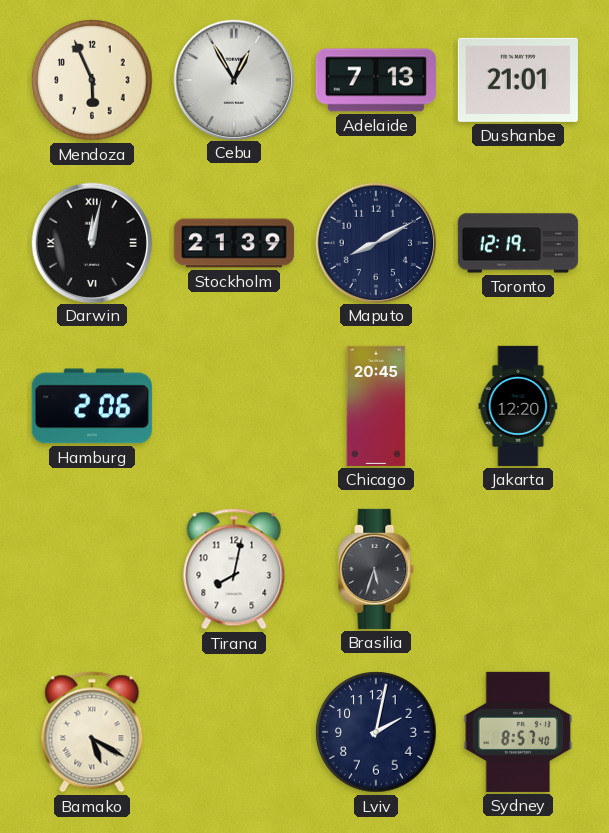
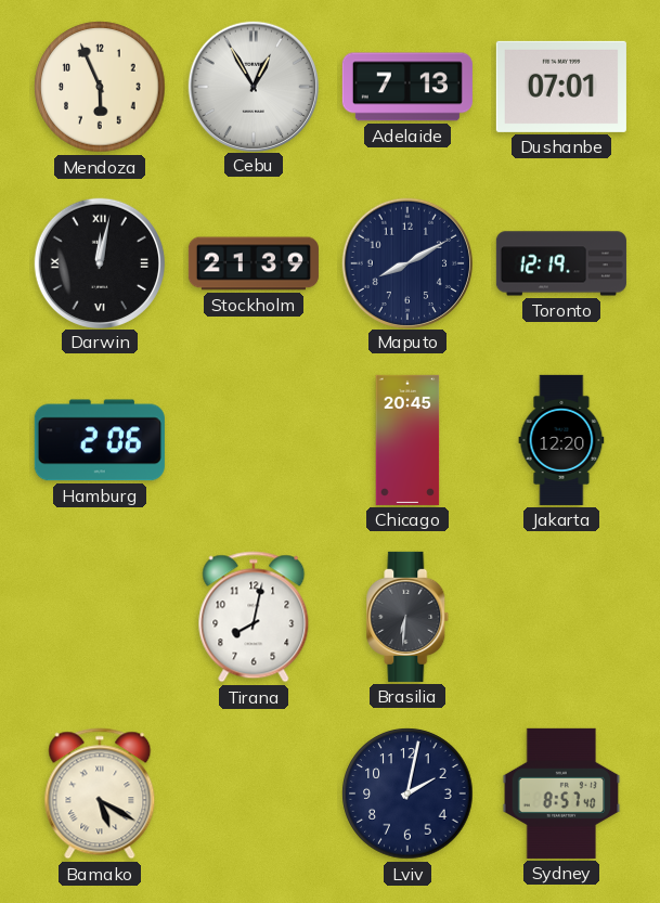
Dushanbe: 21:01 -> 07:01 (561, 87)
Brasilia: 5:33 -> 6:31 (407, 617)
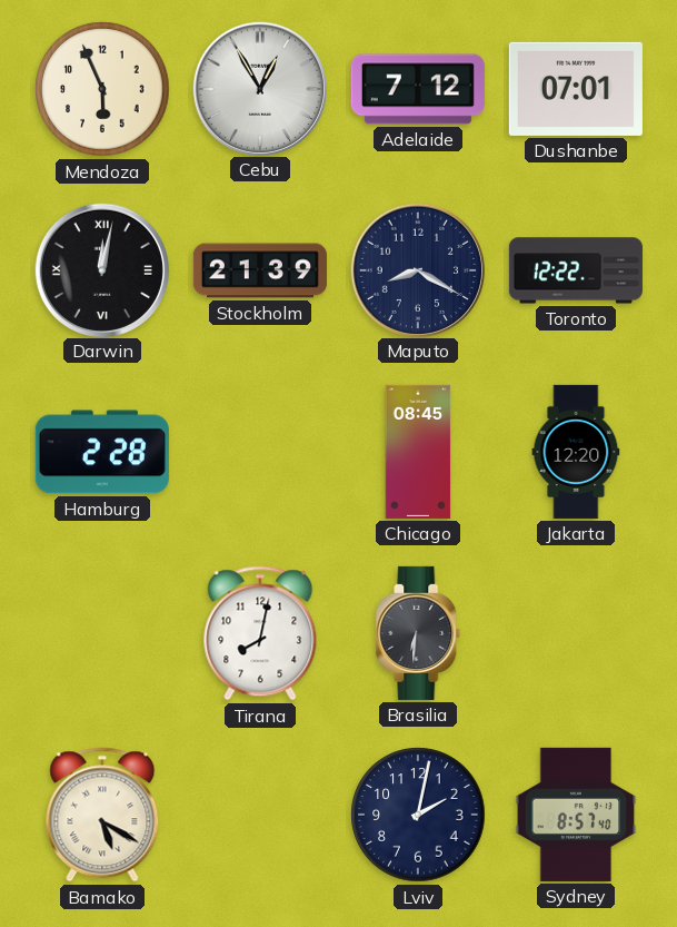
Adelaide: 7:13 -> 7:12 (418, 89)
Maputo: 8:10 -> 8:20 (417, 269)
Toronto: 12:19 -> 12:22 (576, 270)
Hamburg: 2:06 -> 2:28 (102, 452)
Chicago: 20:45 -> 08:45 (418, 452)
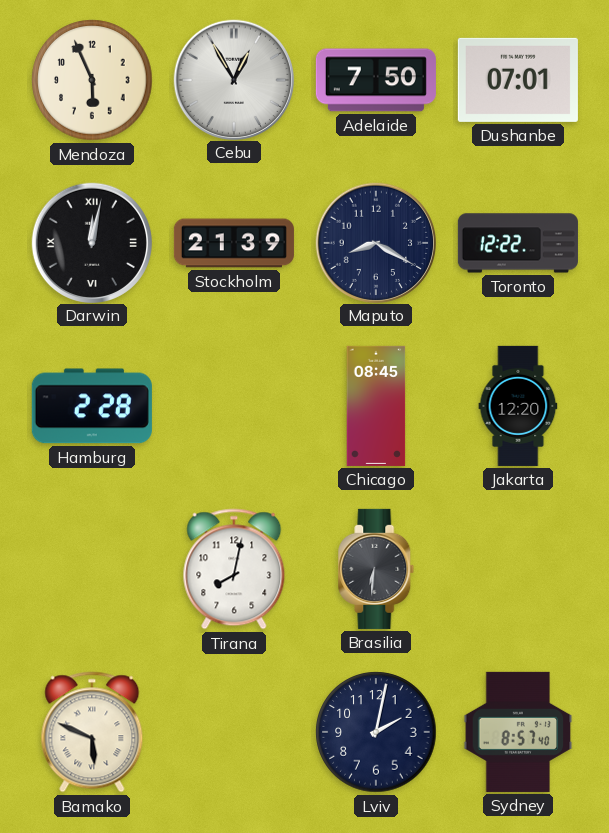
Adelaide: 7:12 -> 7:50 (376, 80)
Bamako: 5:20 -> 5:49 (92, 732)
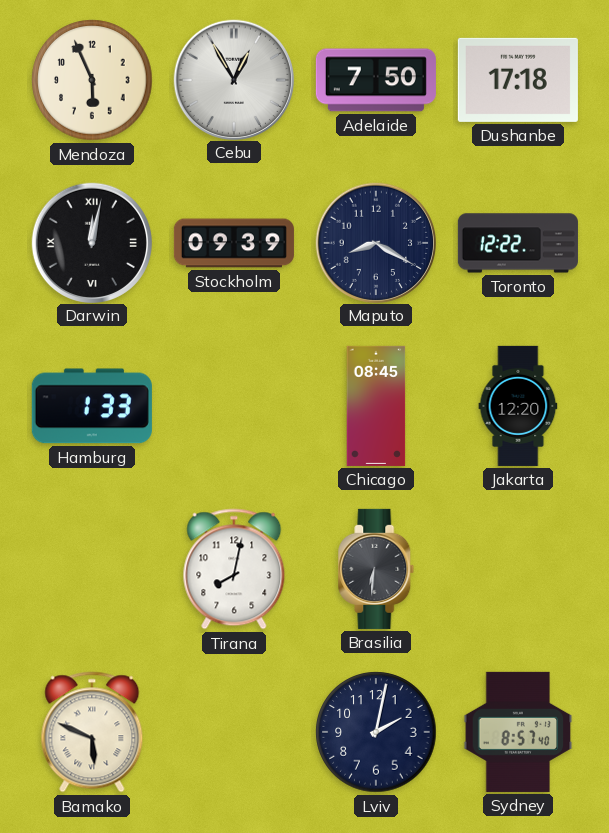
Dushanbe: 07:01 -> 17:18 (518, 80)
Stockholm: 21:39 -> 09:39 (234, 243)
Hamburg: 2:28 -> 1:33 (92, 406)
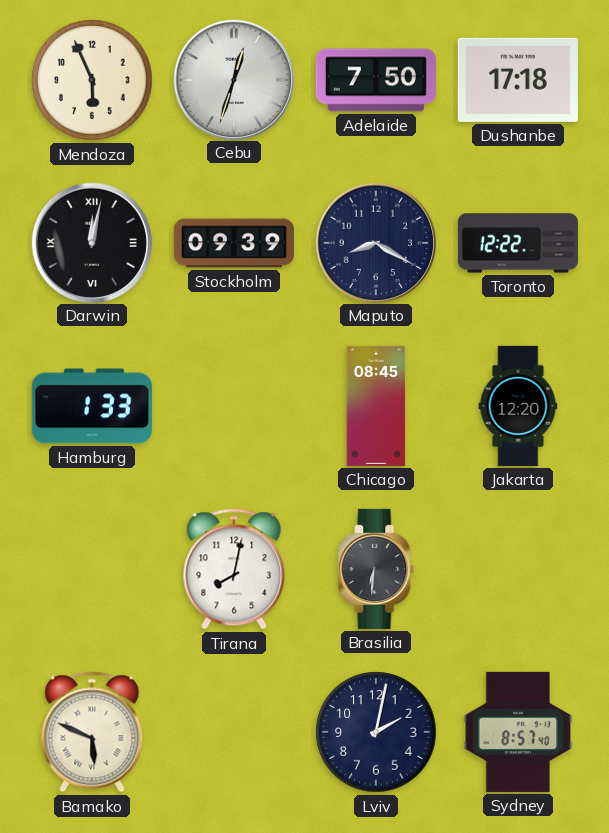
Cebu: 12:55 -> 12:33 (233, 79)
